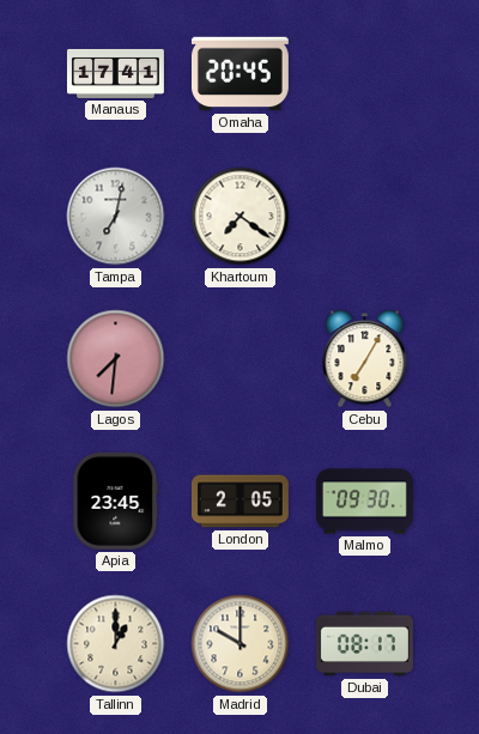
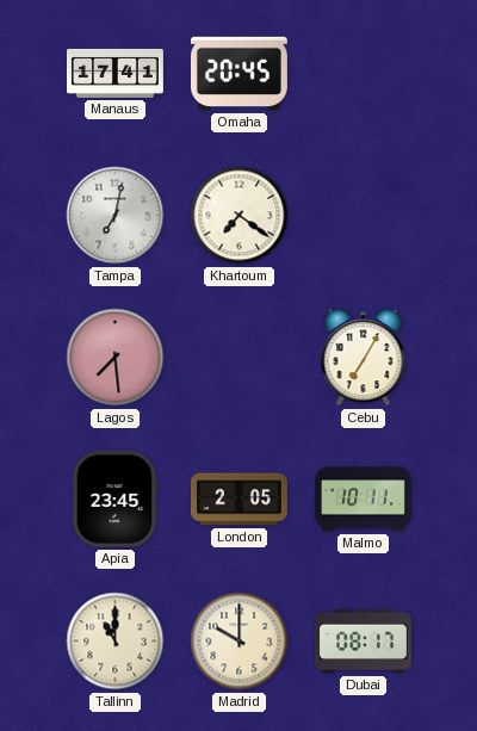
Lagos: 7:31 -> 7:29 (116, 358)
Malmo: 09:30 -> 10:11 (363, 500)
Tallinn: 1:00 -> 11:00 (116, 642)
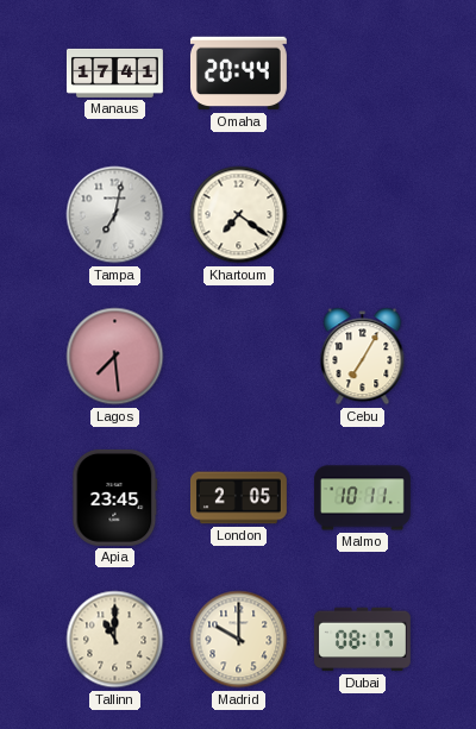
Omaha: 20:45 -> 20:44 (238, 74)
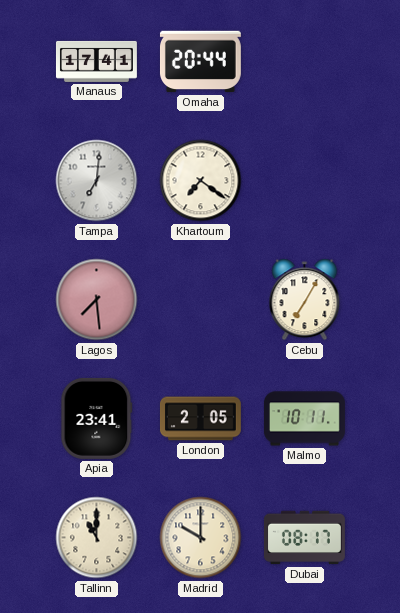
Tampa: 7:02 -> 7:01 (97, 181)
Apia: 23:45 -> 23:41 (97, 418)
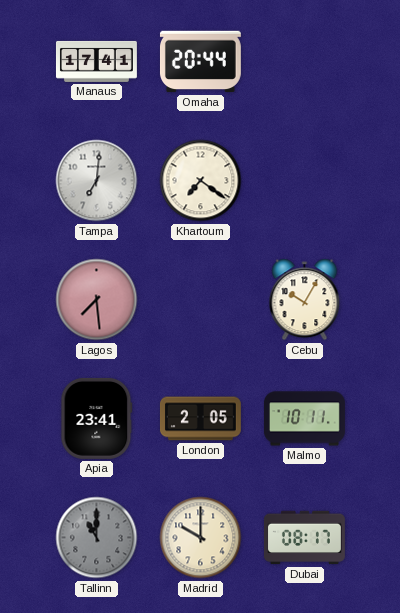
Cebu: 7:05 -> 10:05 (305, 300)
Tallinn dial: cream -> grey (97, 538)
